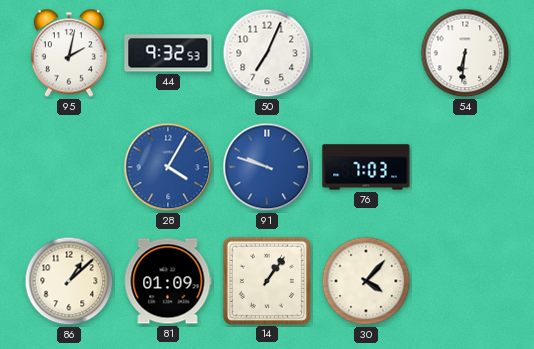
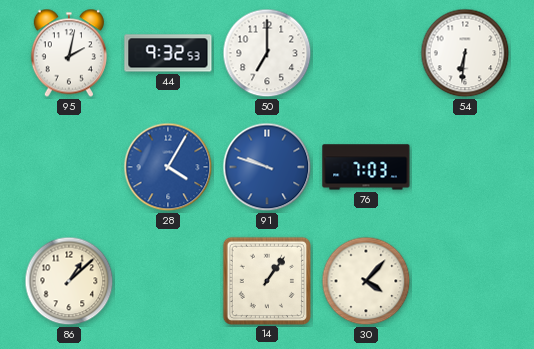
50: 7:04 -> 7:00 (267, 53)
81: 01:09 -> none (168, 281)
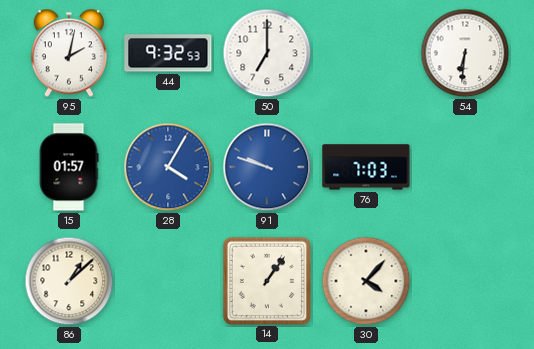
15: none -> 01:57 (69, 167)
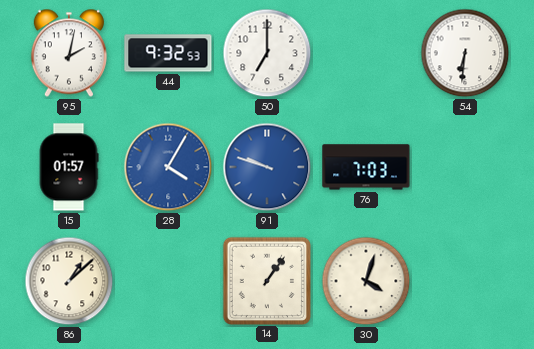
30: 4:07 -> 4:03 (366, 281)
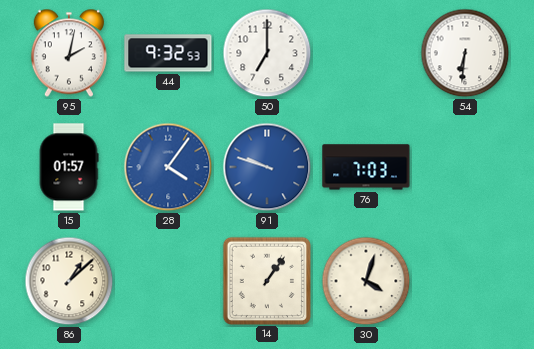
28: 4:05 -> 4:06 (168, 167)
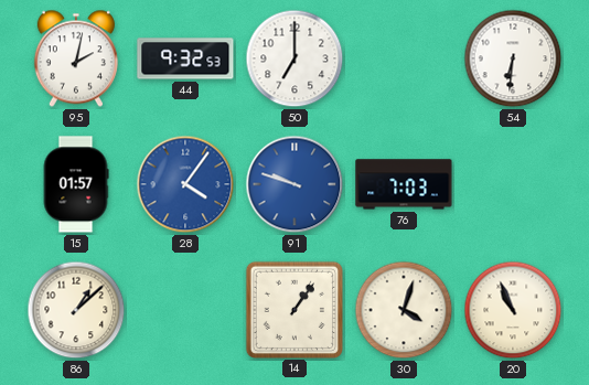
20: none -> 10:56 (513, 310)
